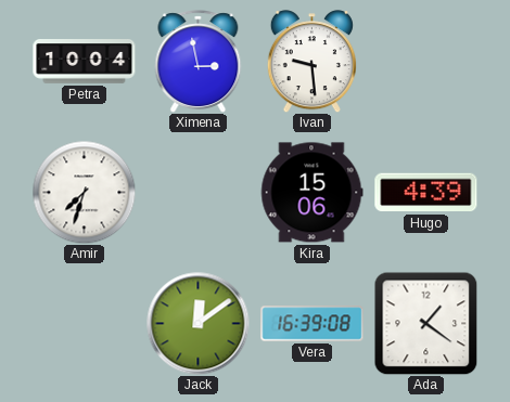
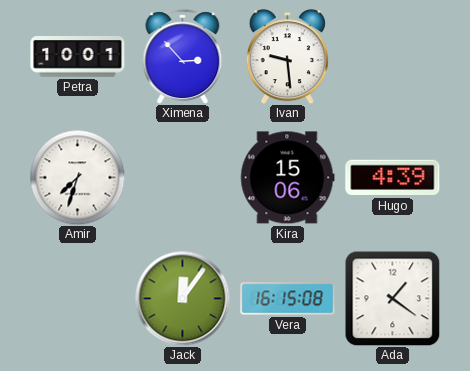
Petra: 10:04 -> 10:01 (78, 57)
Ximena: 2:58 -> 2:53 (183, 57)
Jack: 12:09 -> 12:06 (182, 298)
Vera: 16:39 -> 16:15 (288, 299)
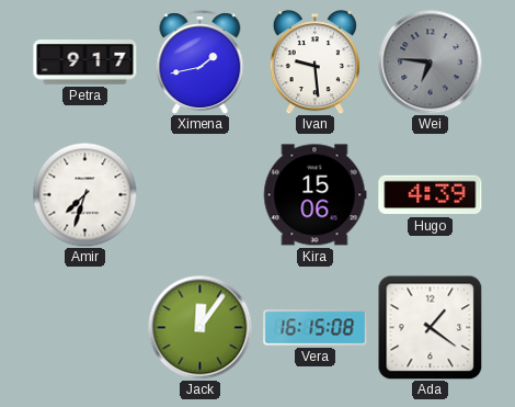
Petra: 10:01 -> 9:17 (85, 63)
Ximena: 2:53 -> 1:43 (201, 63)
Wei: none -> 6:46 (430, 61)
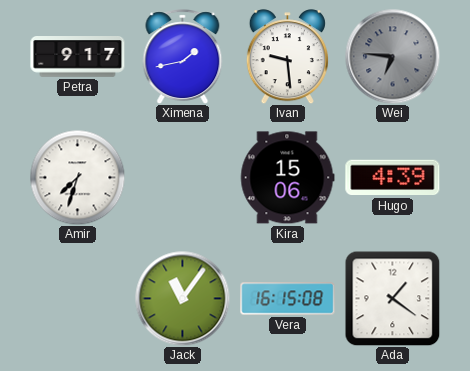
Jack: 12:06 -> 11:06 (182, 298)
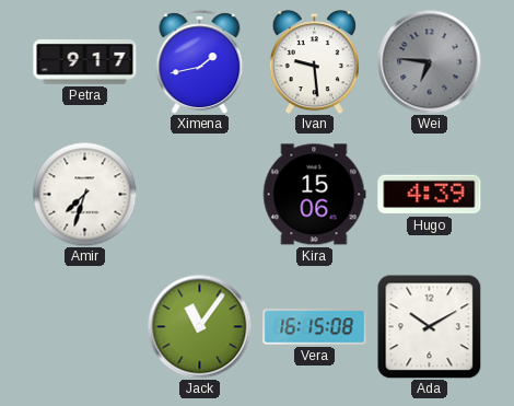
Ada: 1:21 -> 10:10 (429, 326)
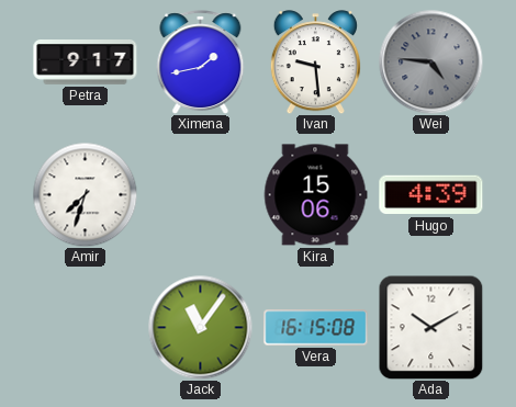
Wei: 6:46 -> 4:46 (430, 61)
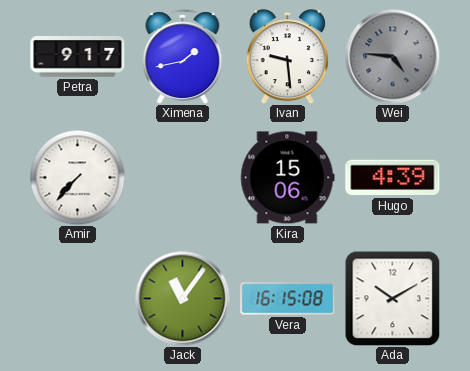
Amir: 7:33 -> 7:37 (77, 177)
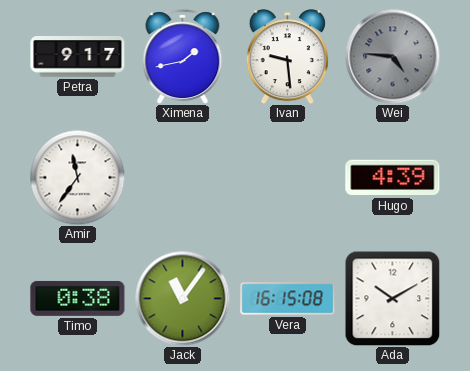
Amir: 7:37 -> 11:36 (77, 177)
Kira: 15:06 -> none (287, 178)
Timo: none -> 0:38 (78, 298)
